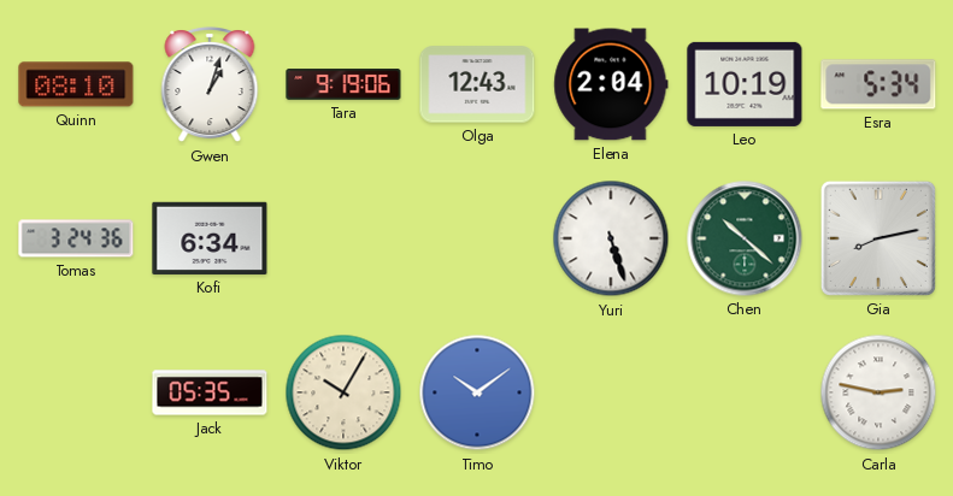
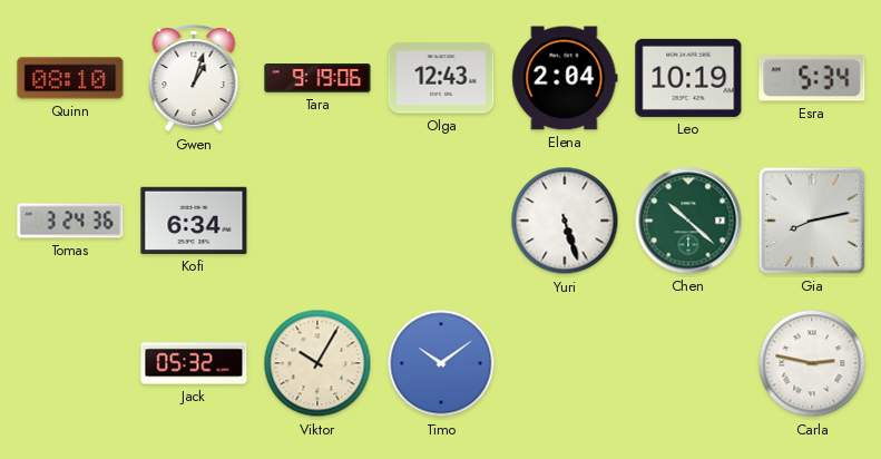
Jack: 05:35 -> 05:32 (194, 363)
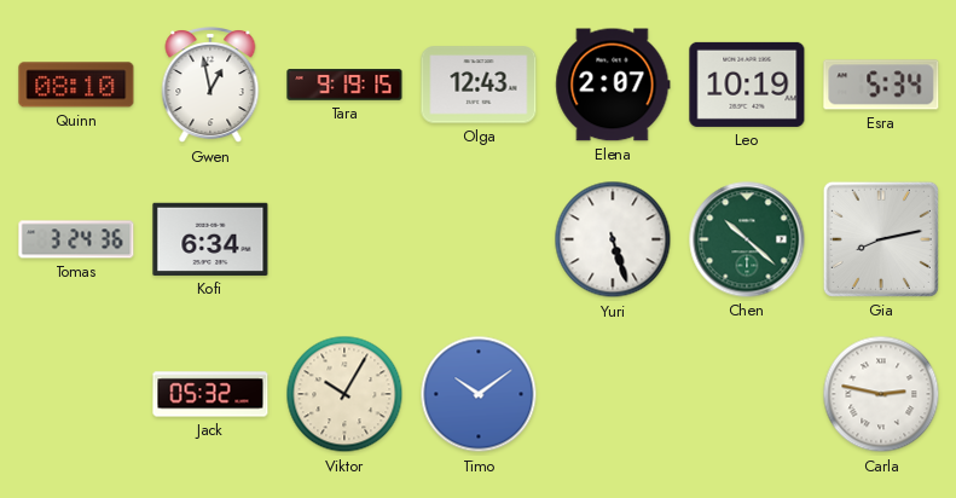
Gwen: 1:03 -> 12:58 (210, 85)
Tara: 9:19:06 -> 9:19:15 (344, 85)
Elena: 2:04 -> 2:07 (613, 85)
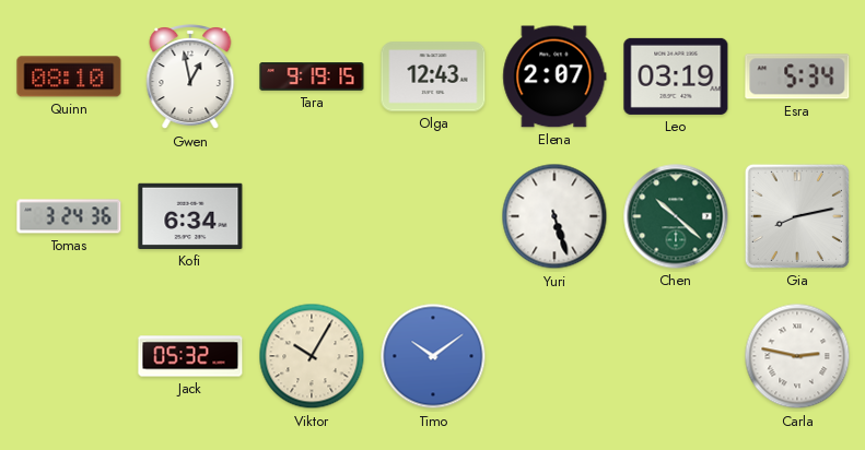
Leo: 10:19 -> 03:19 (676, 76)
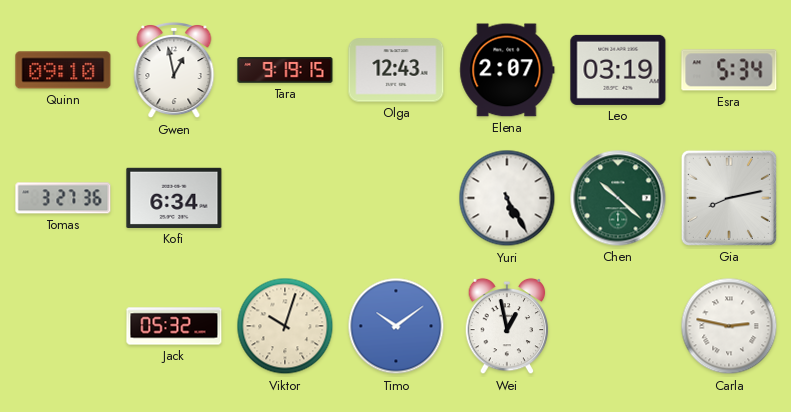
Quinn: 08:10 -> 09:10 (63, 70)
Tomas: 3:24 -> 3:27 (63, 198)
Yuri: 5:27 -> 5:25 (507, 198)
Viktor: 10:05 -> 10:03 (285, 326)
Wei: none -> 12:58 (507, 326)
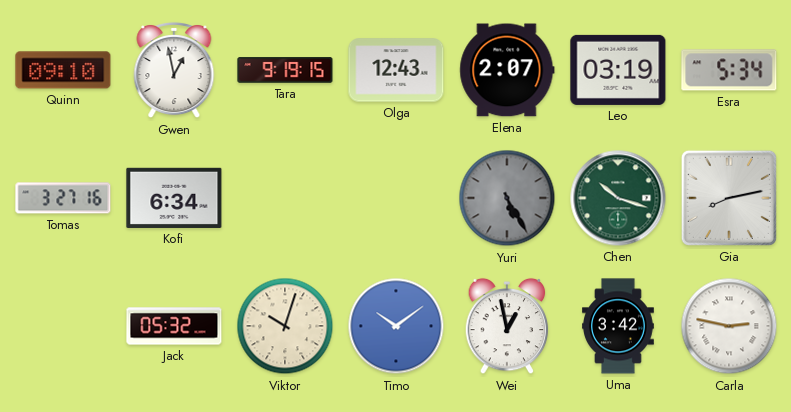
Tomas: 3:27:36 -> 3:27:16 (63, 198)
Yuri dial: white -> grey (507, 198)
Chen: 10:22 -> 10:18 (618, 198)
Uma: none -> 3:42 (619, 326)
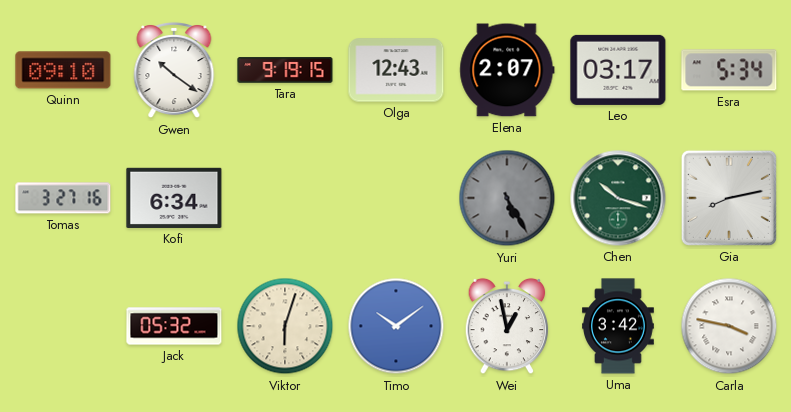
Gwen: 12:58 -> 10:21 (174, 70)
Leo: 03:19 -> 03:17 (618, 70)
Viktor: 10:03 -> 6:03 (285, 326)
Carla: 2:47 -> 3:47 (729, 326)
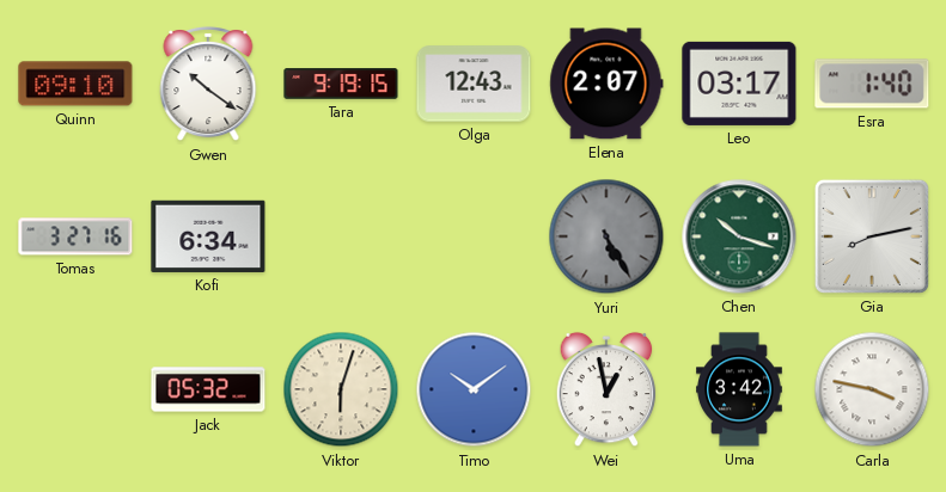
Esra: 5:34 -> 1:40 (872, 84)
